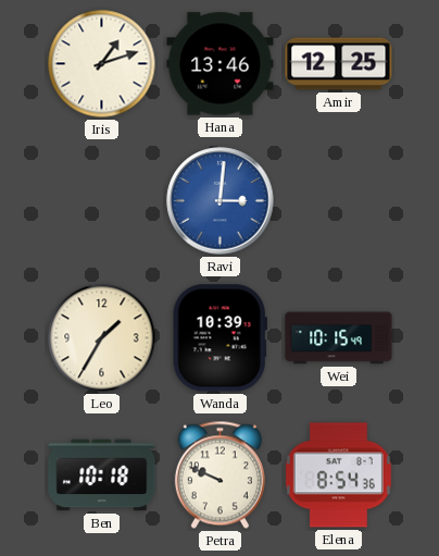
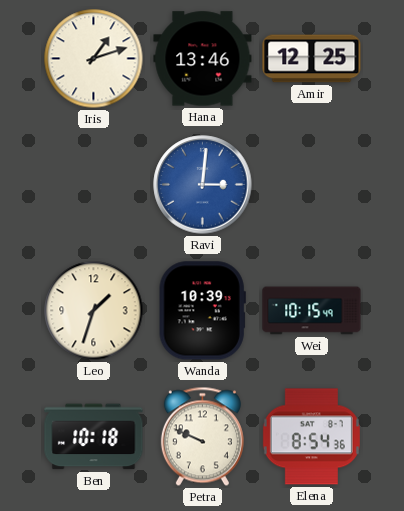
Leo: 1:35 -> 1:33 (94, 311)
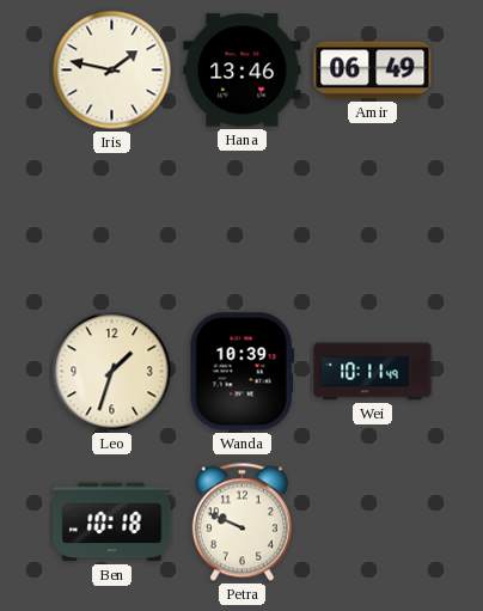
Iris: 1:12 -> 1:47 (112, 71)
Amir: 12:25 -> 06:49 (373, 71)
Ravi: 3:01 -> none (203, 185)
Wei: 10:15 -> 10:11 (373, 372)
Elena: 8:54 -> none (311, 437)
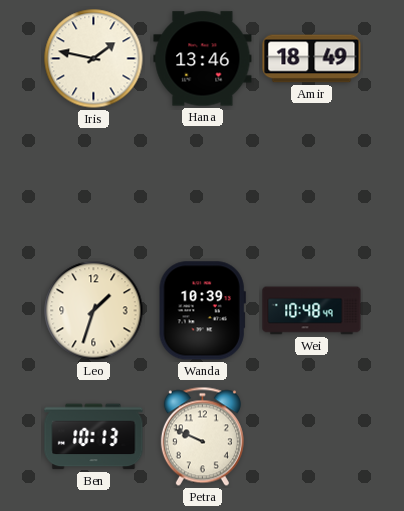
Amir: 06:49 -> 18:49 (312, 59)
Wei: 10:11 -> 10:48 (312, 311)
Ben: 10:18 -> 10:13 (94, 437)
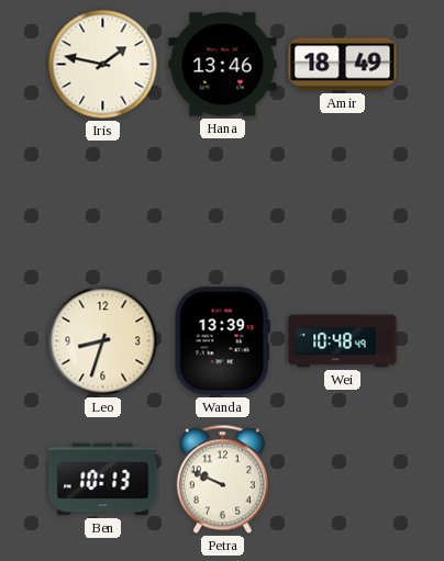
Leo: 1:33 -> 8:33 (103, 341)
Wanda: 10:39 -> 13:39 (222, 341)
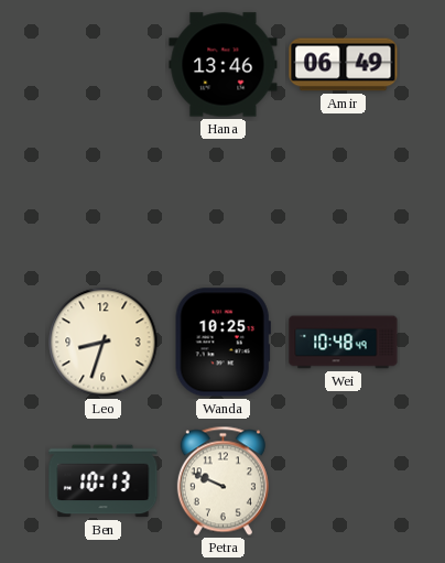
Iris: 1:47 -> none (103, 65)
Amir: 18:49 -> 06:49 (344, 65)
Wanda: 13:39 -> 10:25 (223, 343)
